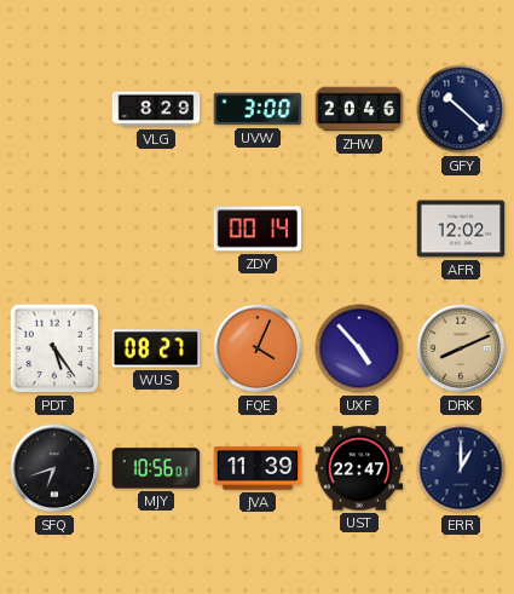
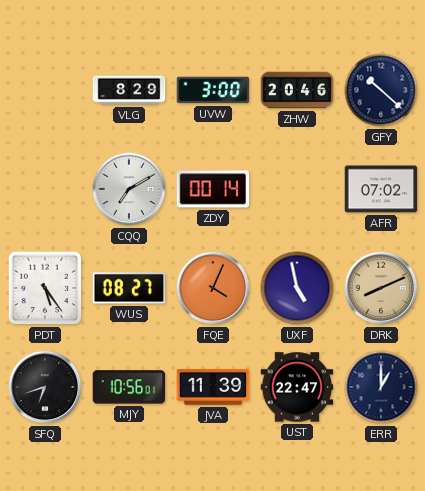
CQQ: none -> 7:10 (129, 189)
AFR: 12:02 -> 07:02 (381, 189)
UXF: 4:53 -> 4:58 (297, 288)
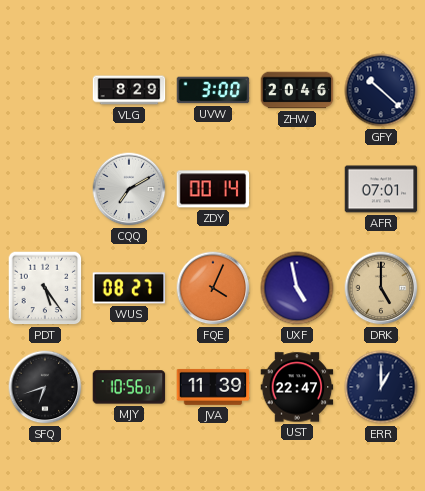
AFR: 07:02 -> 07:01 (381, 189)
DRK: 8:11 -> 5:00 (381, 288)
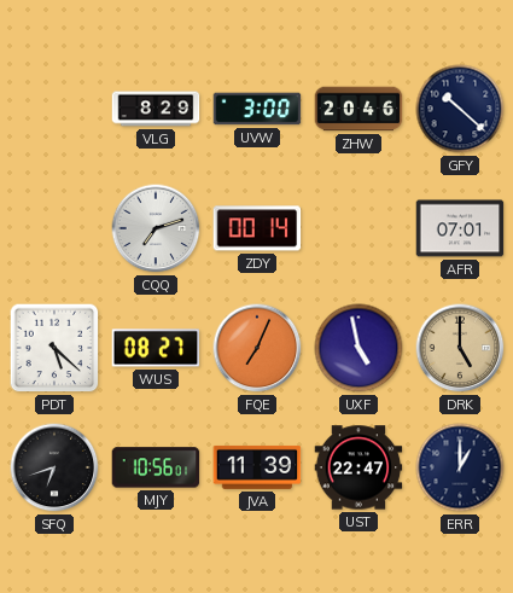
CQQ: 7:10 -> 7:12 (156, 228)
PDT: 5:24 -> 5:22 (54, 348)
FQE: 4:04 -> 7:04 (257, 348)
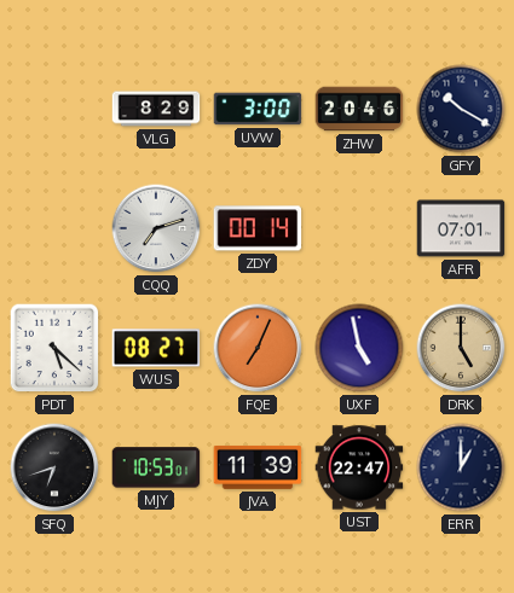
GFY: 10:22 -> 10:20 (461, 109)
MJY: 10:56 -> 10:53 (156, 467)
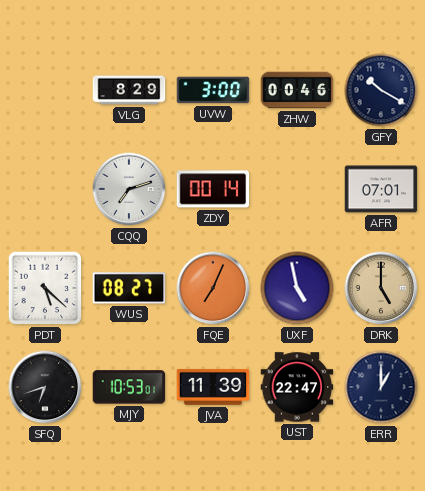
ZHW: 20:46 -> 00:46 (297, 90)
